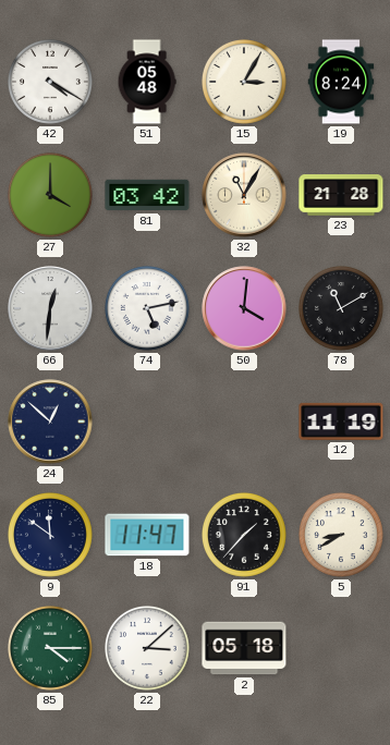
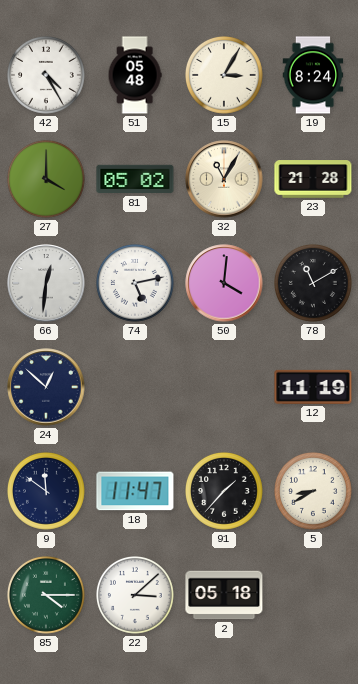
42: 4:20 -> 4:25 (47, 76)
81: 03:42 -> 05:02 (135, 179)
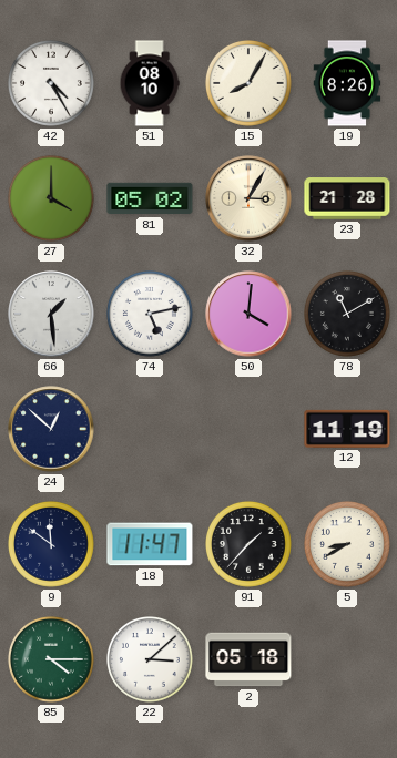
51: 05:48 -> 08:10 (150, 83)
15: 3:05 -> 8:05 (250, 84)
19: 8:24 -> 8:26 (347, 83)
32: 11:05 -> 3:05 (248, 198)
66: 12:31 -> 1:29 (51, 314)
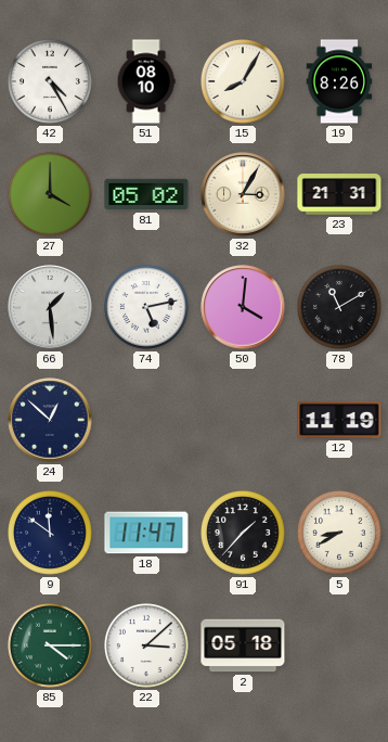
23: 21:28 -> 21:31 (339, 194)
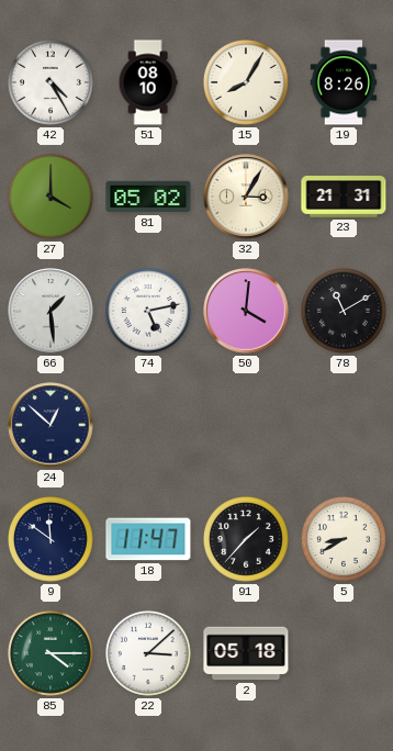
12: 11:19 -> none (339, 420)
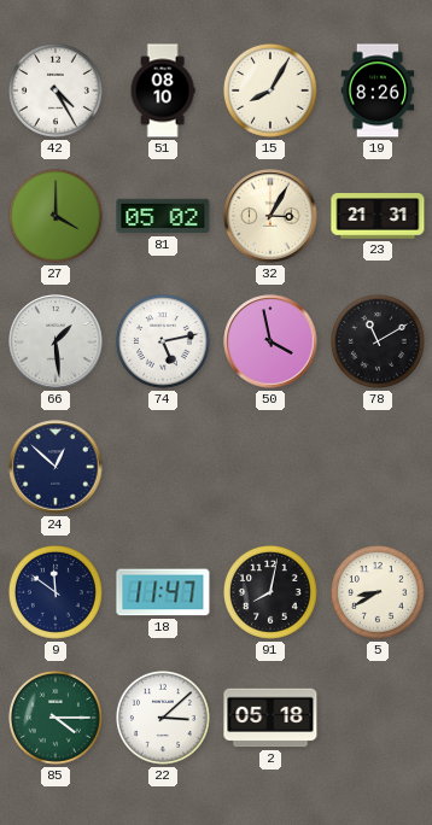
50: 4:01 -> 3:58 (270, 341)
91: 1:37 -> 8:02 (272, 593)
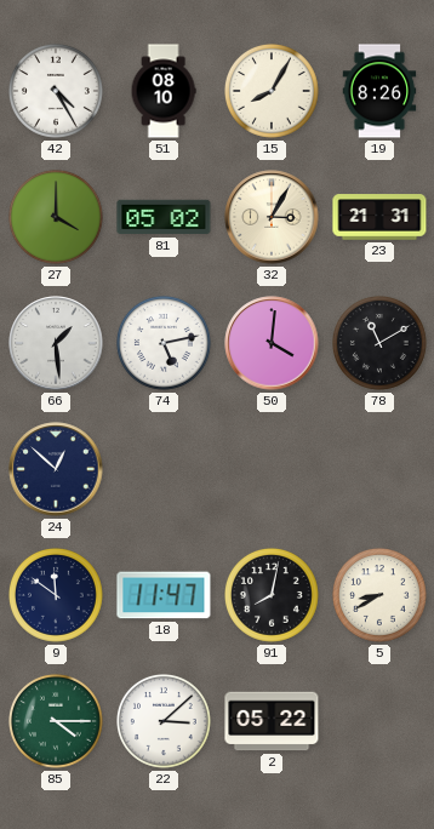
50: 3:58 -> 4:01 (272, 343)
2: 05:18 -> 05:22 (272, 721)
